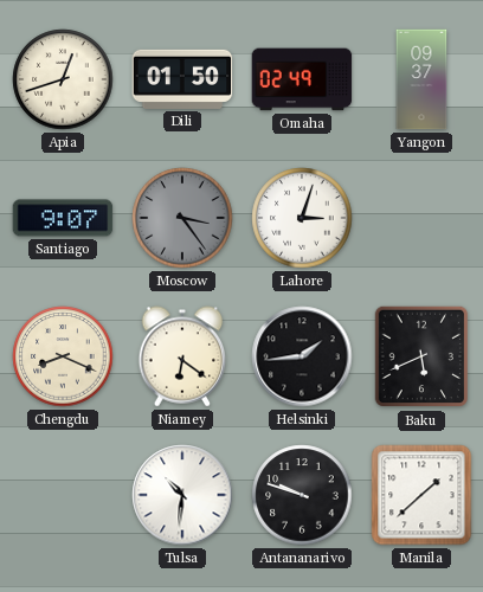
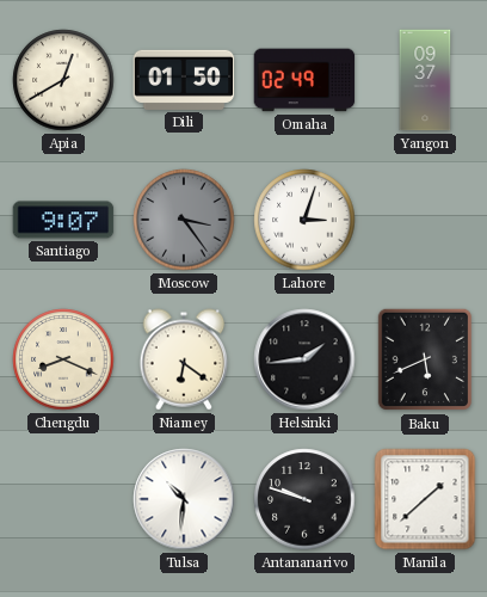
Apia: 12:42 -> 12:40 (63, 80)
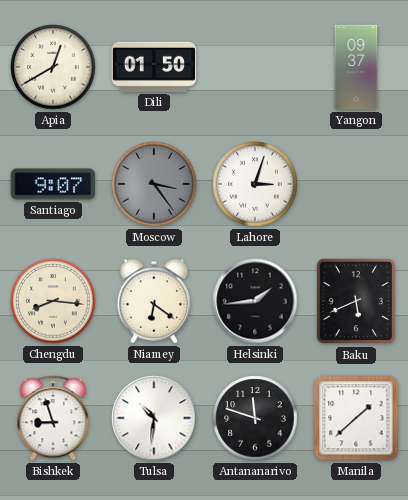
Omaha: 02:49 -> none (304, 80)
Chengdu: 8:19 -> 8:16 (53, 301)
Bishkek: none -> 8:57 (53, 418)
Antananarivo: 9:48 -> 11:48 (255, 418)
